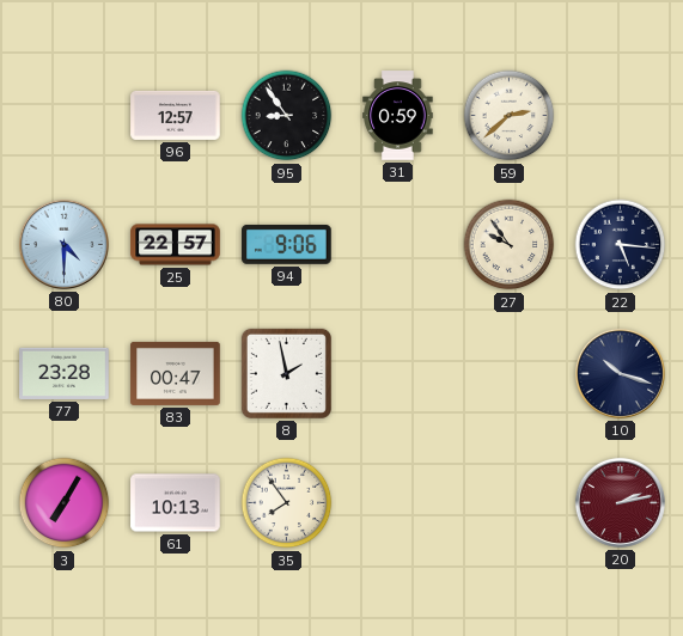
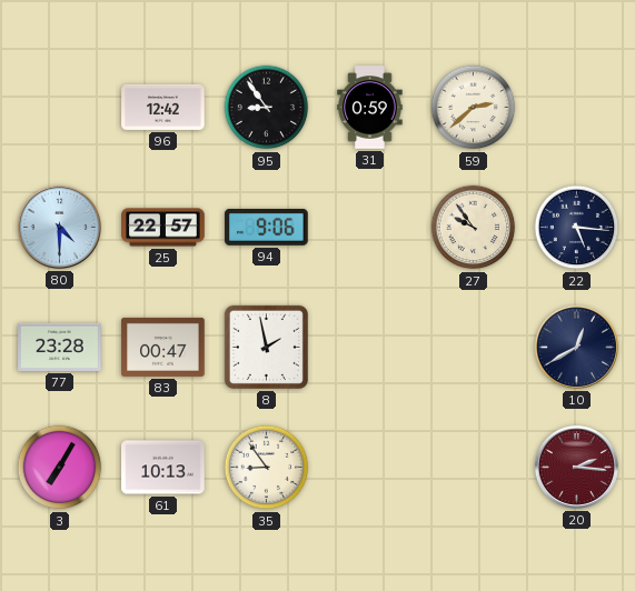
96: 12:57 -> 12:42 (163, 107)
10: 10:18 -> 12:40 (576, 347)
35: 7:54 -> 8:54 (267, 468)
20: 2:13 -> 2:16 (576, 467)
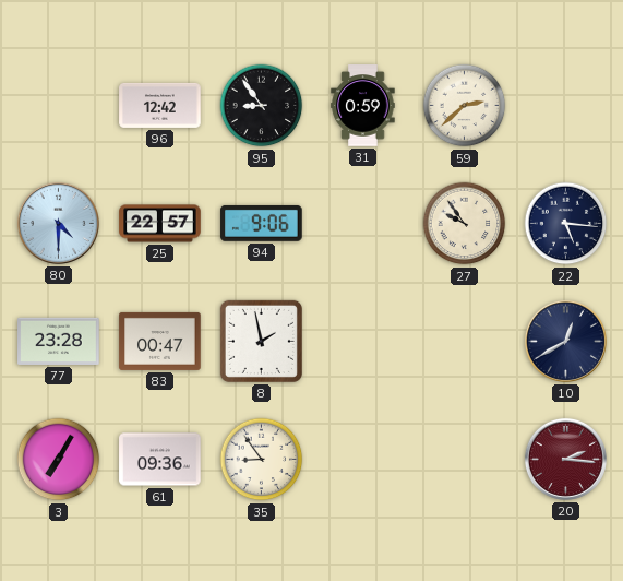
61: 10:13 -> 09:36 (160, 460)
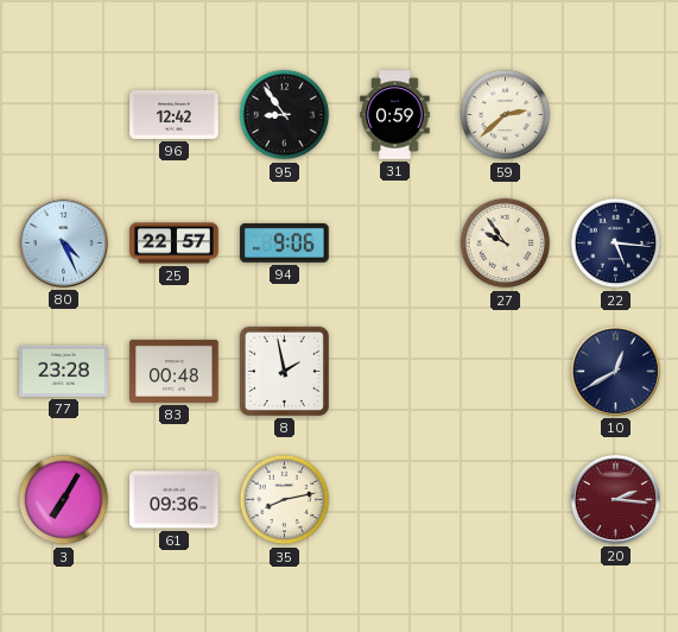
80: 4:30 -> 4:26 (63, 242)
83: 00:47 -> 00:48 (175, 371)
35: 8:54 -> 8:13 (285, 500)
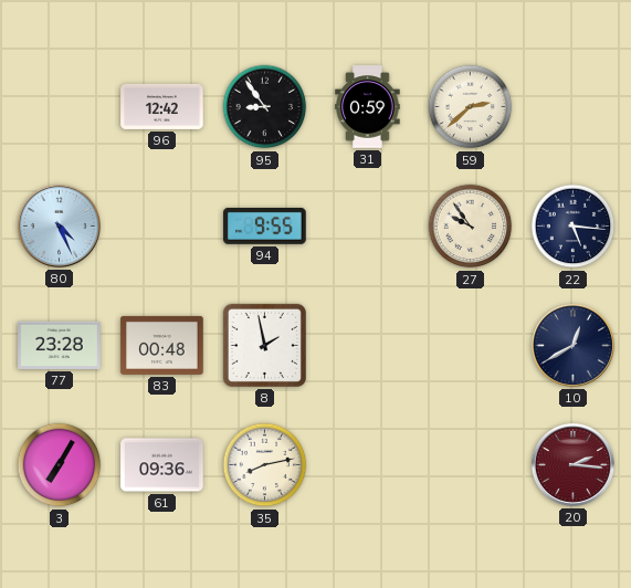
25: 22:57 -> none (175, 244)
94: 9:06 -> 9:55 (265, 225)
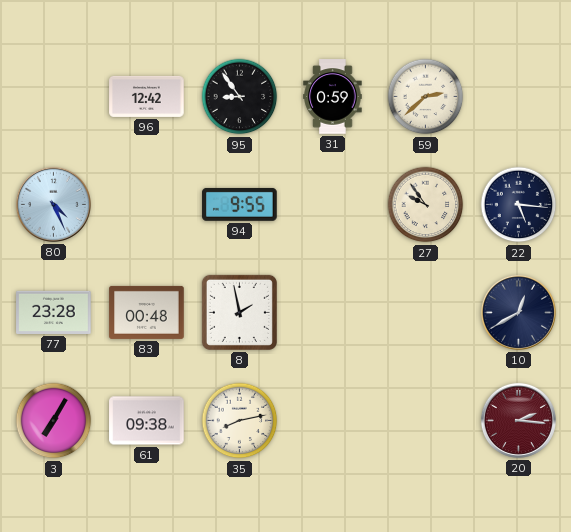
61: 09:36 -> 09:38 (147, 421)
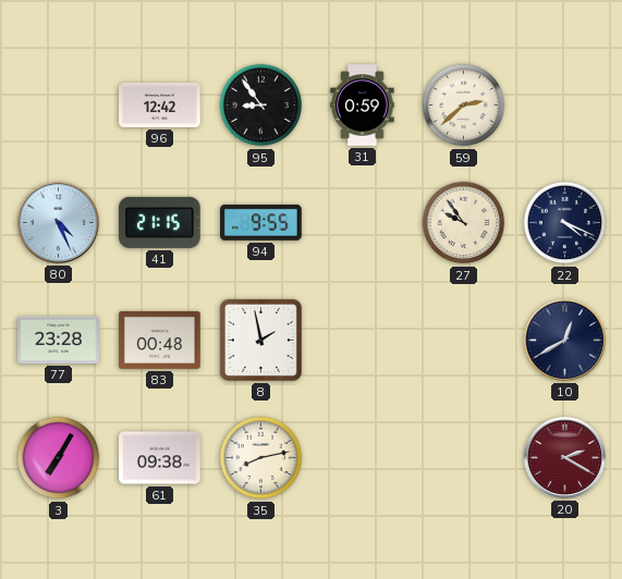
41: none -> 21:15 (160, 222)
22: 5:16 -> 4:19 (565, 223)
20: 2:16 -> 2:20 (564, 457)
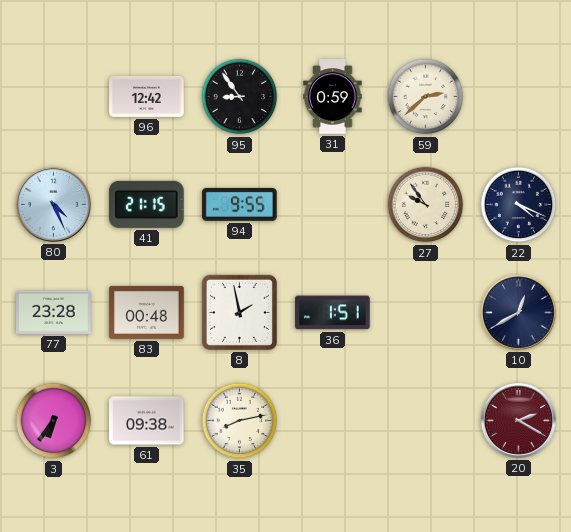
36: none -> 1:51 (333, 313)
3: 7:05 -> 6:36 (54, 421)
